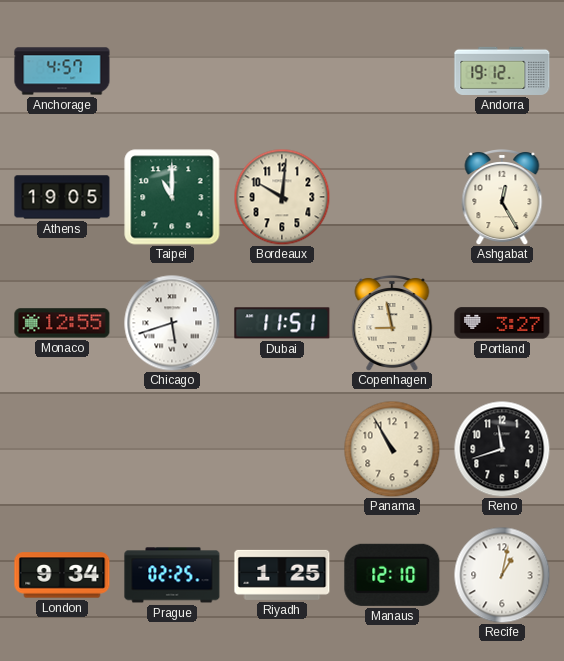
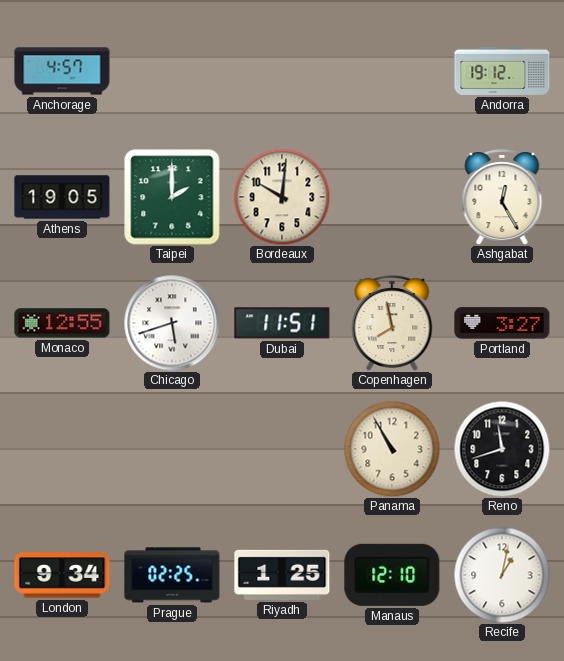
Taipei: 11:00 -> 2:00 (172, 197)
Copenhagen: 8:58 -> 7:58 (392, 324)
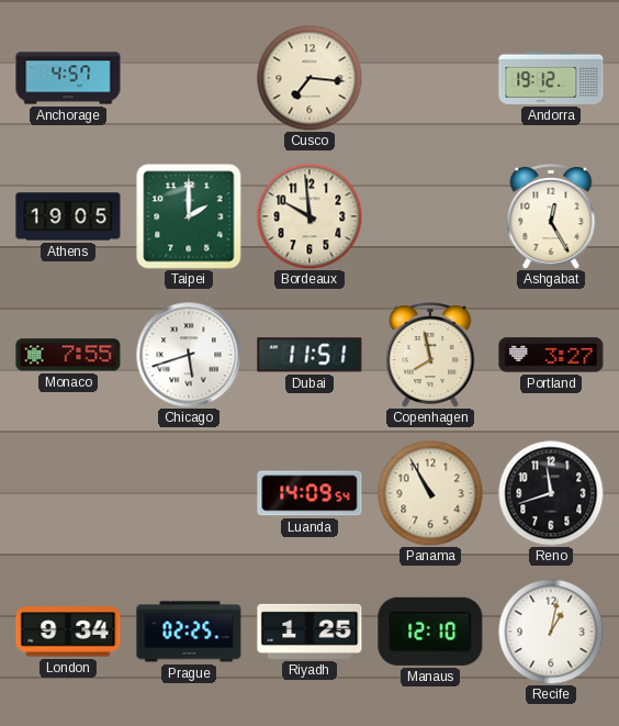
Cusco: none -> 7:16 (309, 78)
Bordeaux: 10:01 -> 9:59 (309, 216)
Monaco: 12:55 -> 7:55 (68, 355)
Luanda: none -> 14:09 (309, 493)
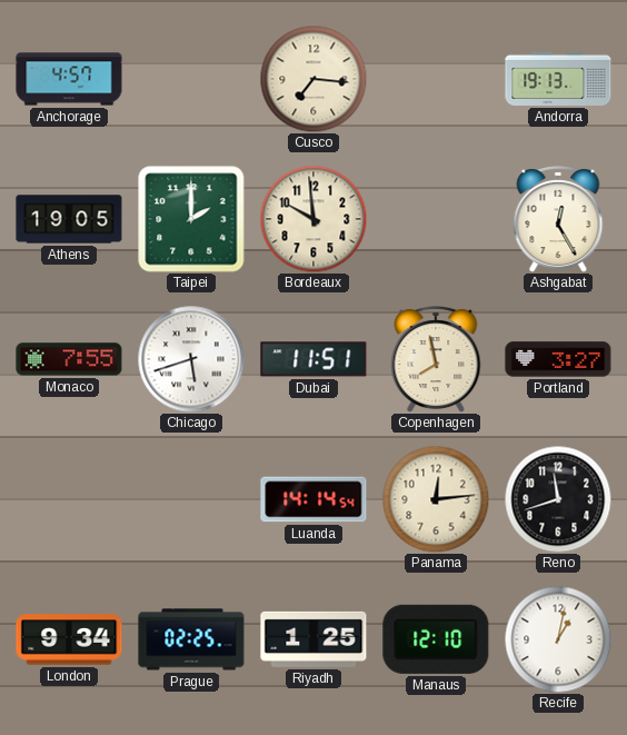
Andorra: 19:12 -> 19:13 (558, 79)
Luanda: 14:09 -> 14:14 (313, 499)
Panama: 10:55 -> 12:14 (436, 499)
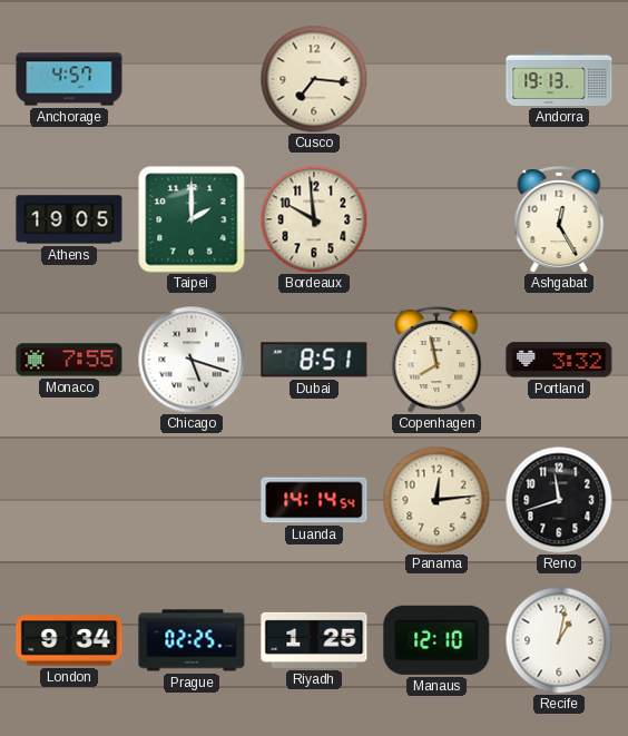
Chicago: 5:42 -> 5:18 (192, 360)
Dubai: 11:51 -> 8:51 (314, 360)
Portland: 3:27 -> 3:32 (559, 360)
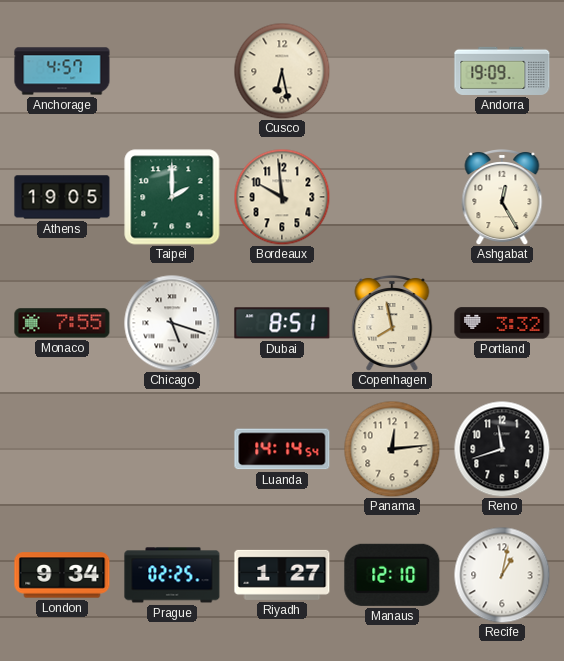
Cusco: 7:16 -> 6:28 (282, 71)
Andorra: 19:13 -> 19:09 (502, 71)
Riyadh: 1:25 -> 1:27 (282, 575)
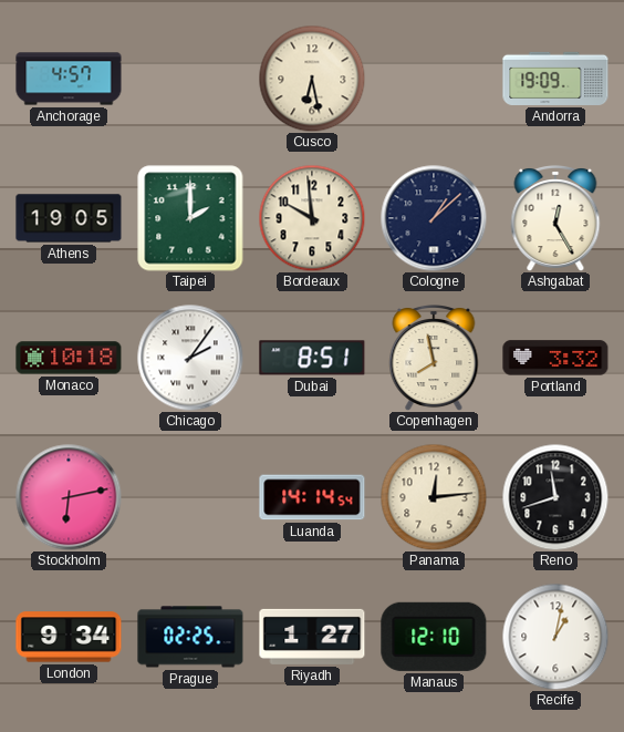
Cologne: none -> 1:08 (434, 218)
Monaco: 7:55 -> 10:18 (69, 358)
Chicago: 5:18 -> 2:06 (190, 358)
Stockholm: none -> 6:13 (69, 497)
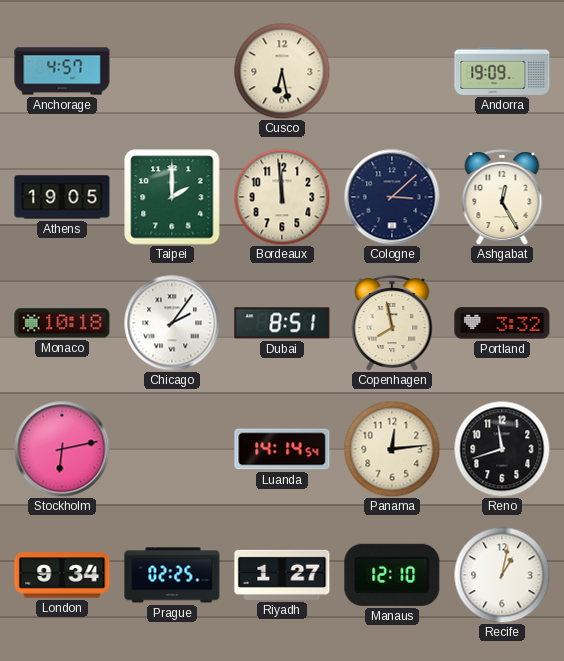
Bordeaux: 9:59 -> 11:59 (282, 197)
Cologne: 1:08 -> 3:08 (392, 197)
